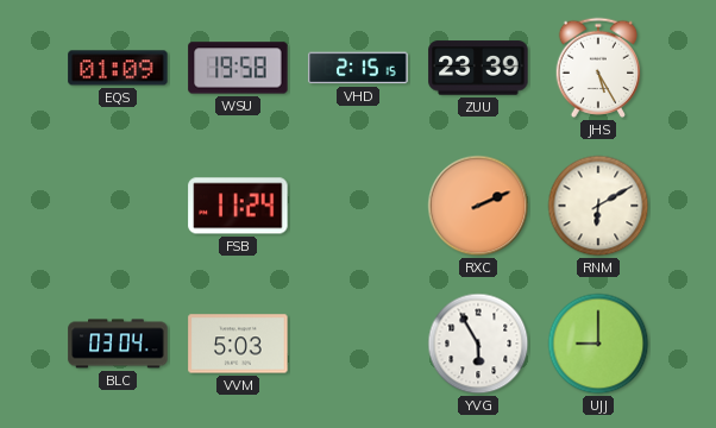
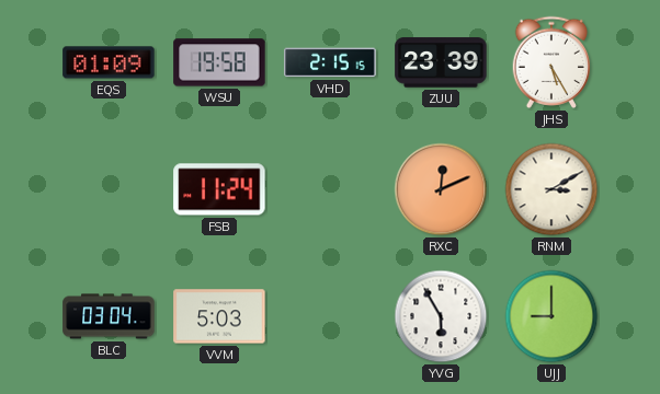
RXC: 2:11 -> 12:11 (441, 189)
RNM: 6:10 -> 3:10 (551, 189)
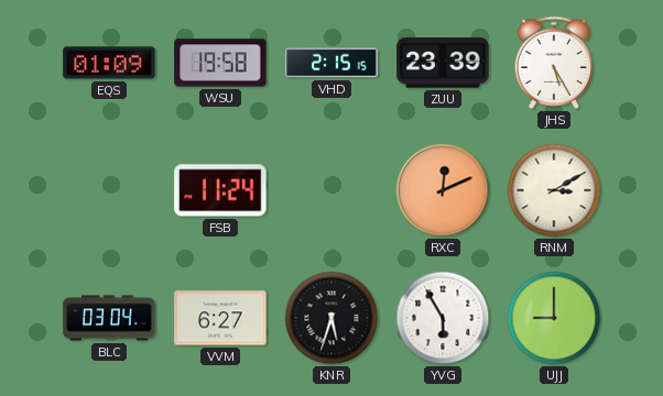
VVM: 5:03 -> 6:27 (220, 318)
KNR: none -> 5:33 (331, 318)
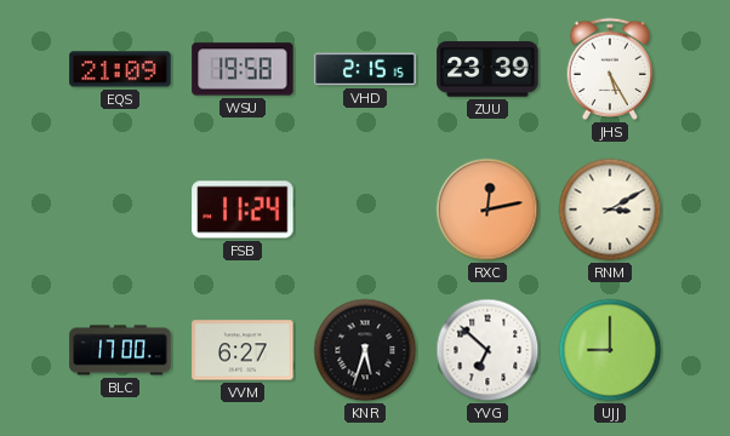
EQS: 01:09 -> 21:09 (120, 69)
RXC: 12:11 -> 12:13 (487, 210)
BLC: 03:04 -> 17:00 (120, 350)
YVG: 5:55 -> 6:52 (487, 350)
